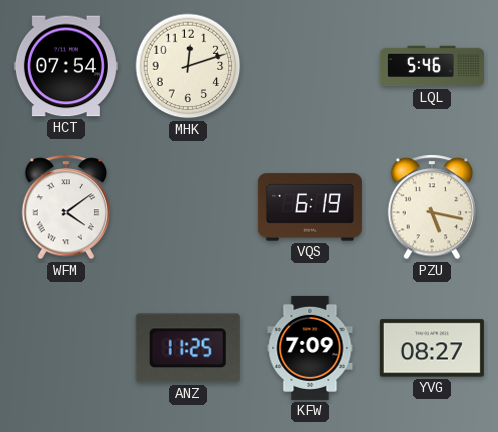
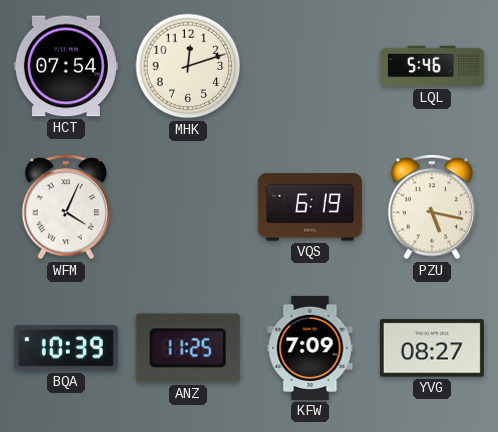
WFM: 4:09 -> 4:04 (66, 207)
BQA: none -> 10:39 (66, 348)
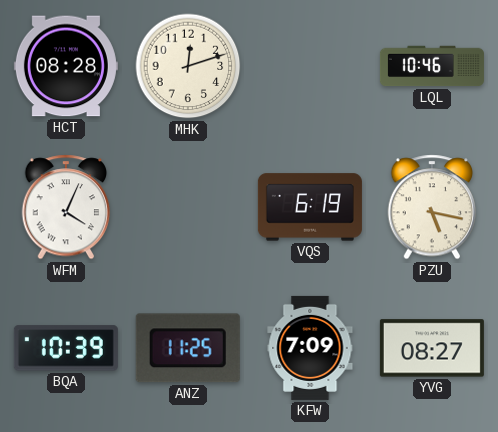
HCT: 07:54 -> 08:28 (66, 66)
LQL: 5:46 -> 10:46 (432, 66)
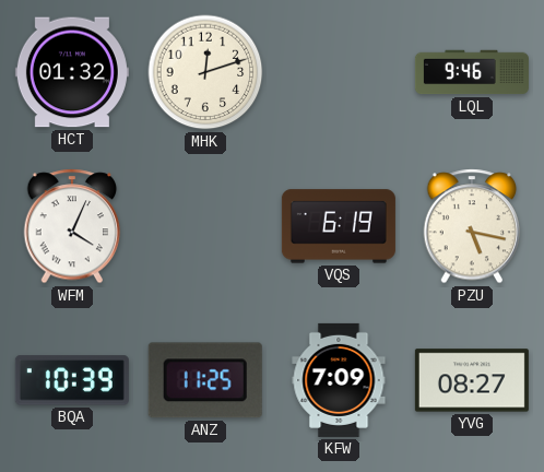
HCT: 08:28 -> 01:32 (72, 72)
LQL: 10:46 -> 9:46 (472, 72)
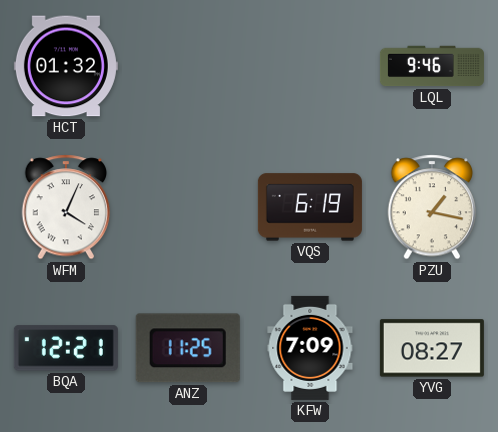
MHK: 12:12 -> none (205, 72)
PZU: 5:17 -> 1:17 (432, 207)
BQA: 10:39 -> 12:21 (66, 348)
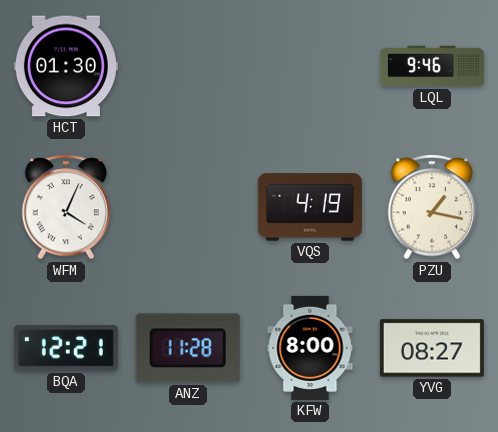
HCT: 01:32 -> 01:30 (66, 66)
VQS: 6:19 -> 4:19 (310, 207)
ANZ: 11:25 -> 11:28 (188, 348)
KFW: 7:09 -> 8:00 (310, 348)
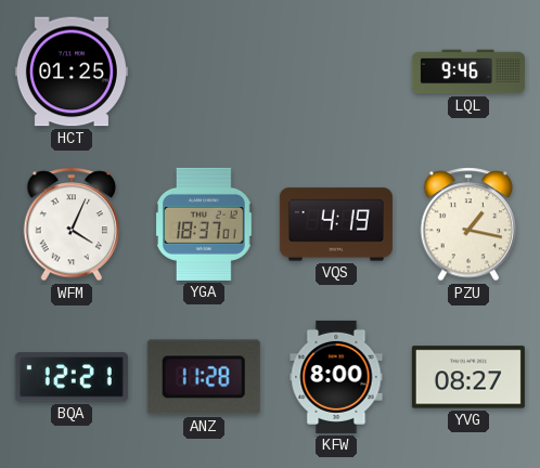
HCT: 01:30 -> 01:25 (72, 71)
YGA: none -> 18:37 (205, 224)
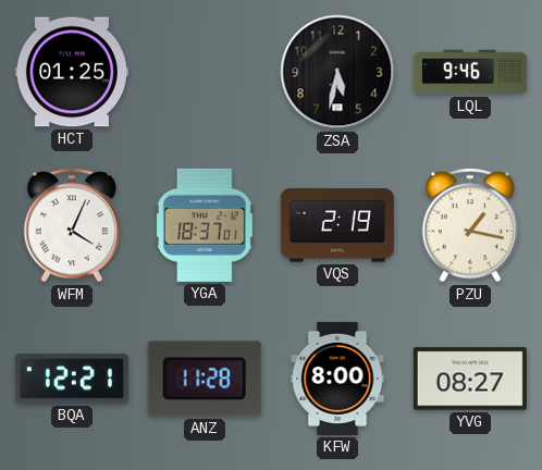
ZSA: none -> 5:32 (337, 72)
VQS: 4:19 -> 2:19 (337, 225)
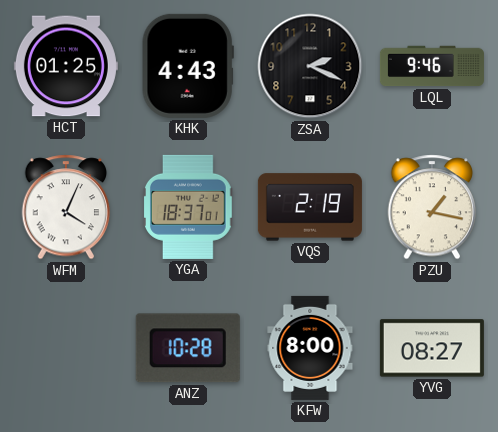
KHK: none -> 4:43 (188, 66)
ZSA: 5:32 -> 2:19 (310, 66)
BQA: 12:21 -> none (72, 379)
ANZ: 11:28 -> 10:28 (188, 348)
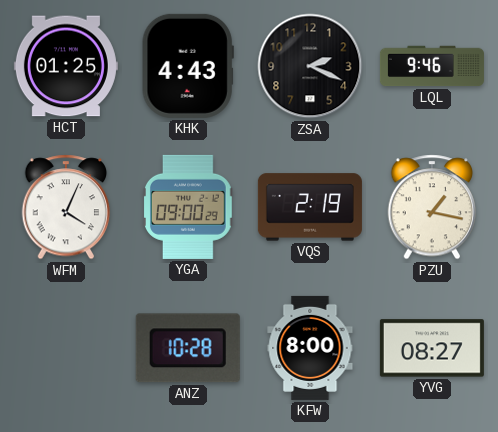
YGA: 18:37 -> 09:00 (189, 207)
